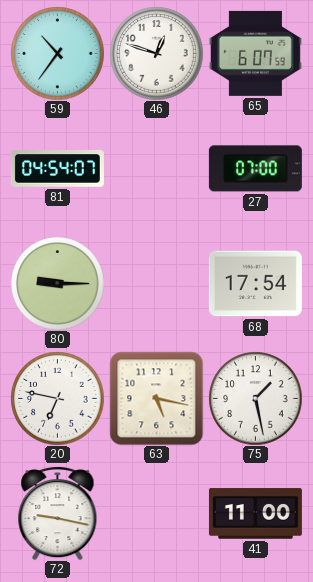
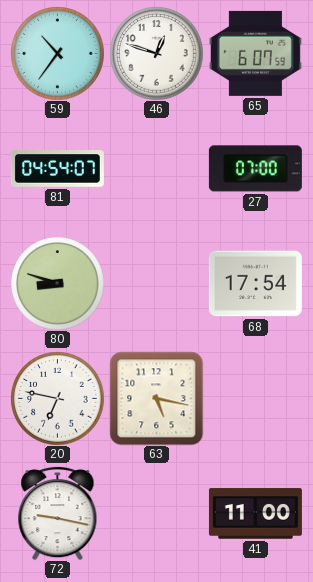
80: 9:15 -> 8:48 (57, 283)
75: 1:28 -> none (255, 398)
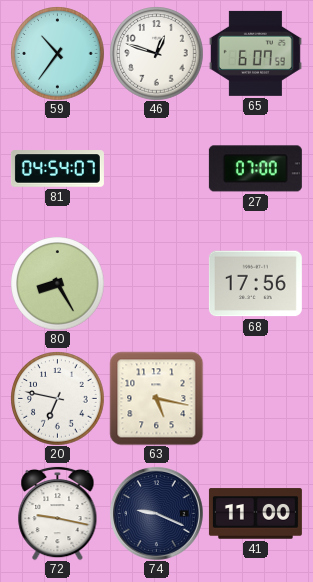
80: 8:48 -> 8:25 (57, 283)
68: 17:54 -> 17:56 (255, 284)
74: none -> 9:19 (156, 513)
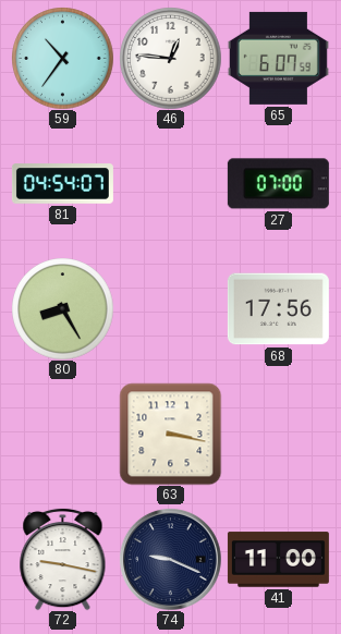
46: 12:48 -> 12:46 (170, 58)
20: 6:47 -> none (57, 398)
63: 5:17 -> 3:17 (170, 434)
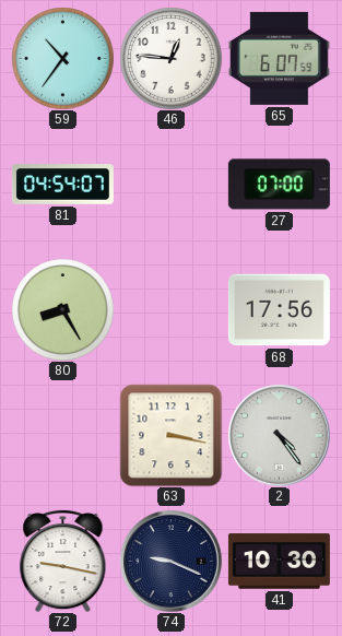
2: none -> 4:24 (279, 435)
41: 11:00 -> 10:30 (279, 562)
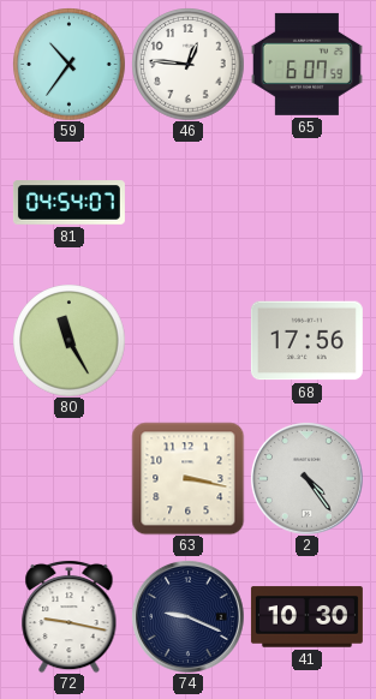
27: 07:00 -> none (279, 185)
80: 8:25 -> 11:25 (68, 340)
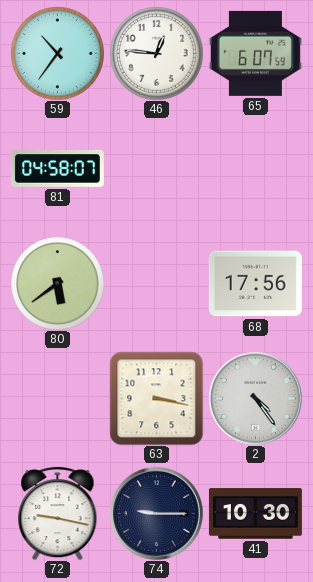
81: 04:54 -> 04:58 (57, 169)
80: 11:25 -> 5:39 (57, 283)
74: 9:19 -> 9:15 (156, 513)
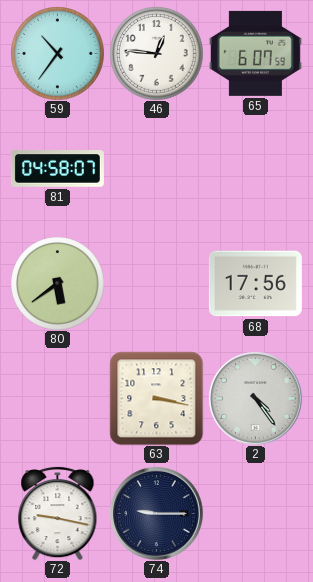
41: 10:30 -> none (255, 514)
